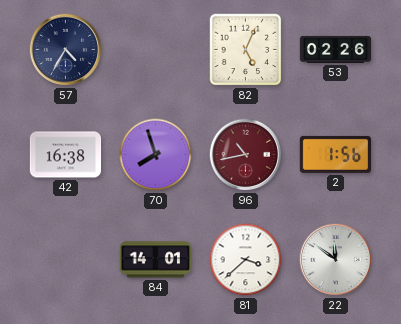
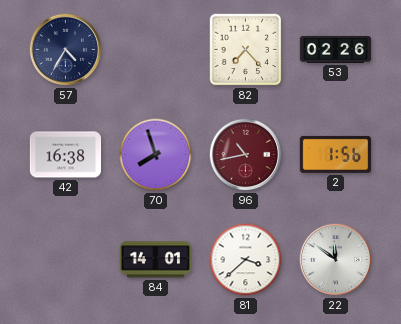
82: 5:04 -> 7:23 (246, 50)
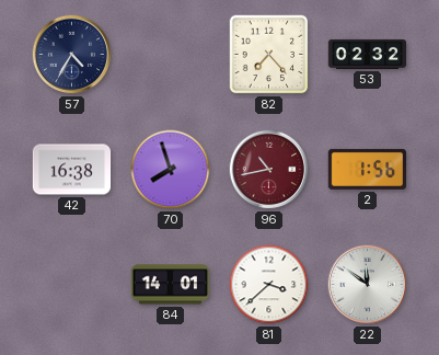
53: 02:26 -> 02:32 (368, 54)
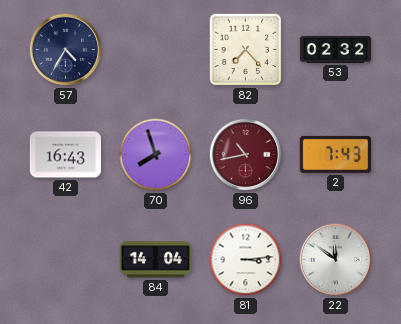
42: 16:38 -> 16:43 (66, 155)
2: 1:56 -> 7:43 (336, 154)
84: 14:01 -> 14:04 (155, 260)
81: 3:38 -> 3:14 (246, 260)
